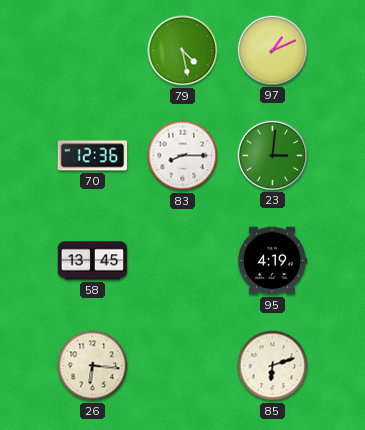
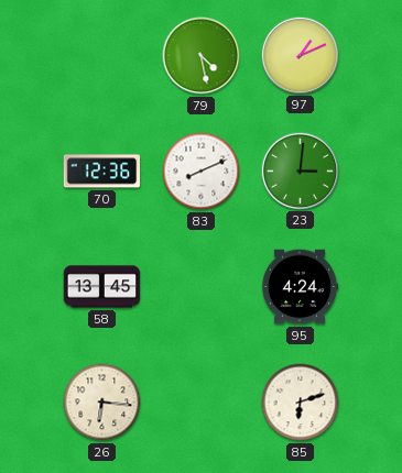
83: 8:15 -> 8:11 (202, 172)
95: 4:19 -> 4:24 (300, 287)
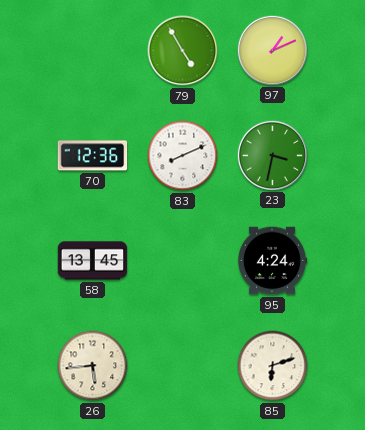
79: 4:28 -> 4:55 (183, 51)
23: 3:01 -> 3:32 (272, 155)
26: 6:16 -> 5:44 (93, 366)
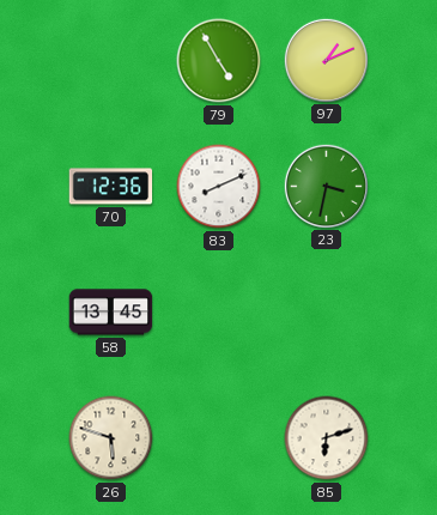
95: 4:24 -> none (272, 261)
26: 5:44 -> 5:48 (111, 438)
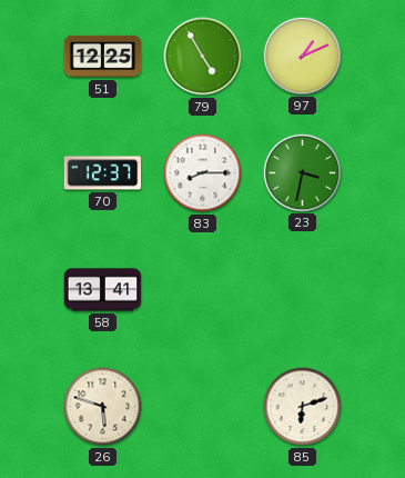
51: none -> 12:25 (103, 57)
70: 12:36 -> 12:37 (103, 173)
83: 8:11 -> 8:15 (203, 173)
58: 13:45 -> 13:41 (103, 290)
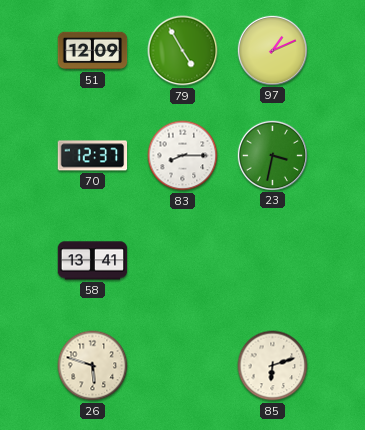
51: 12:25 -> 12:09 (93, 51)
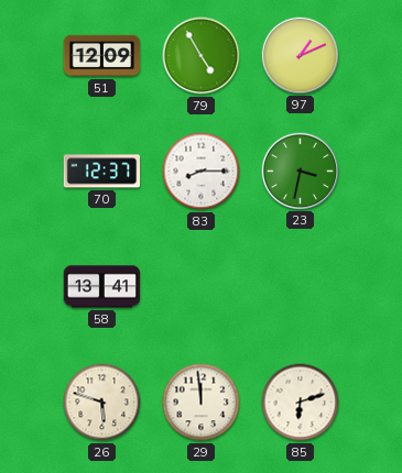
29: none -> 11:59 (202, 403)
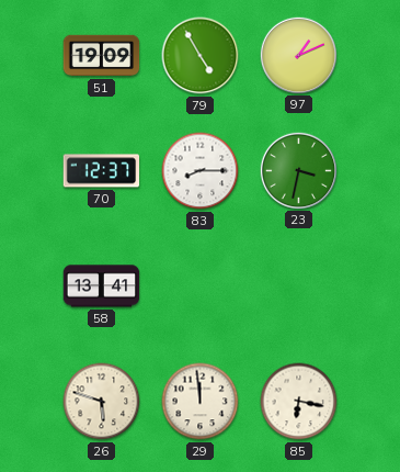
51: 12:09 -> 19:09 (102, 56)
85: 6:12 -> 6:17 (299, 402)
